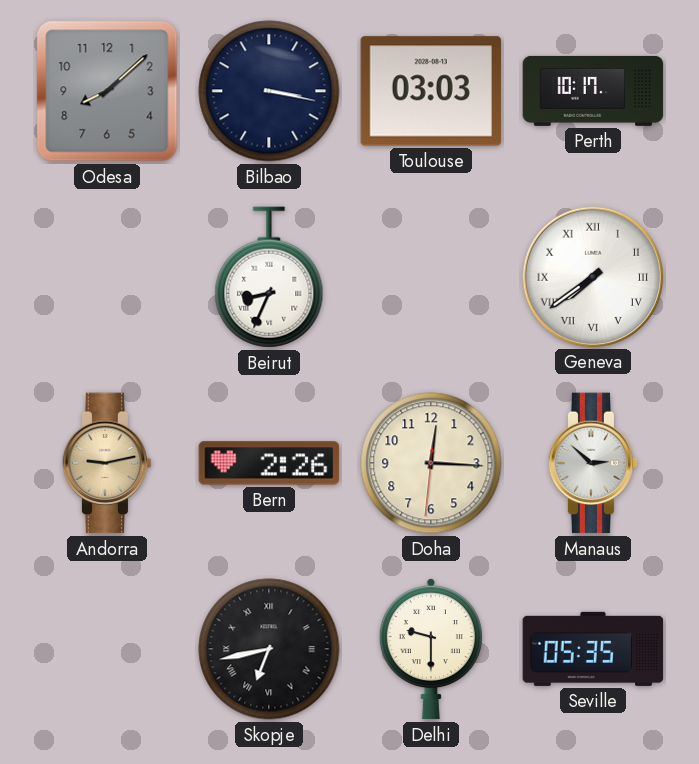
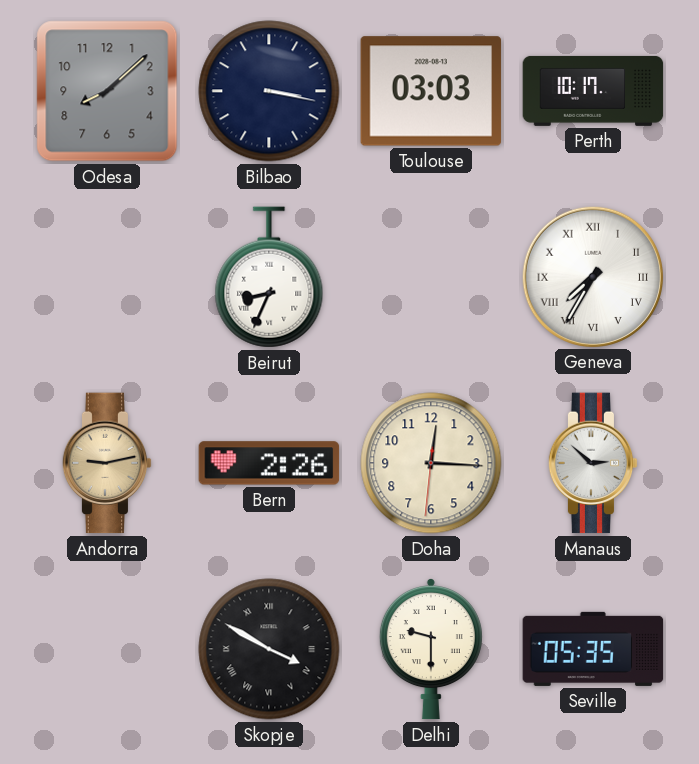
Geneva: 7:39 -> 7:35 (592, 276)
Skopje: 6:43 -> 3:50 (269, 649)
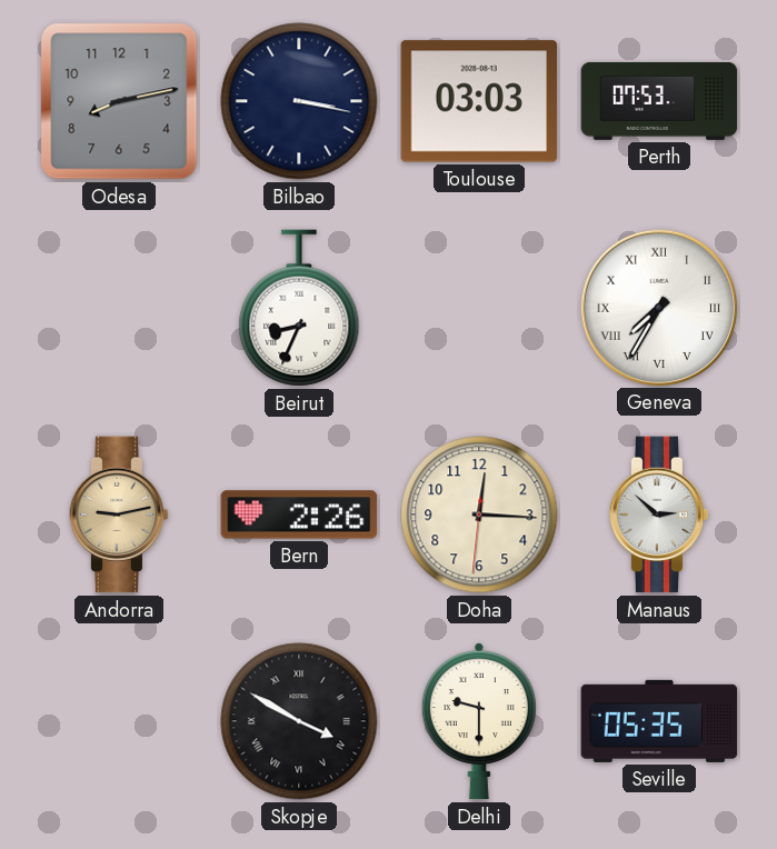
Odesa: 8:08 -> 8:13 (119, 101)
Perth: 10:17 -> 07:53 (659, 101)
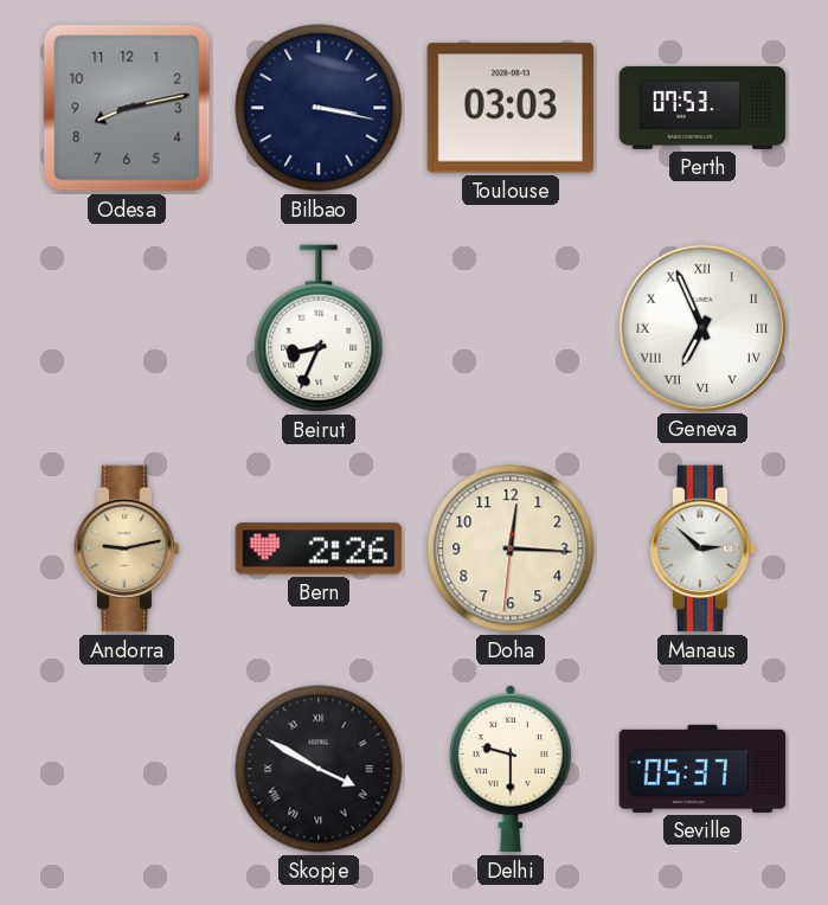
Geneva: 7:35 -> 6:56 (701, 327)
Seville: 05:35 -> 05:37 (702, 769)
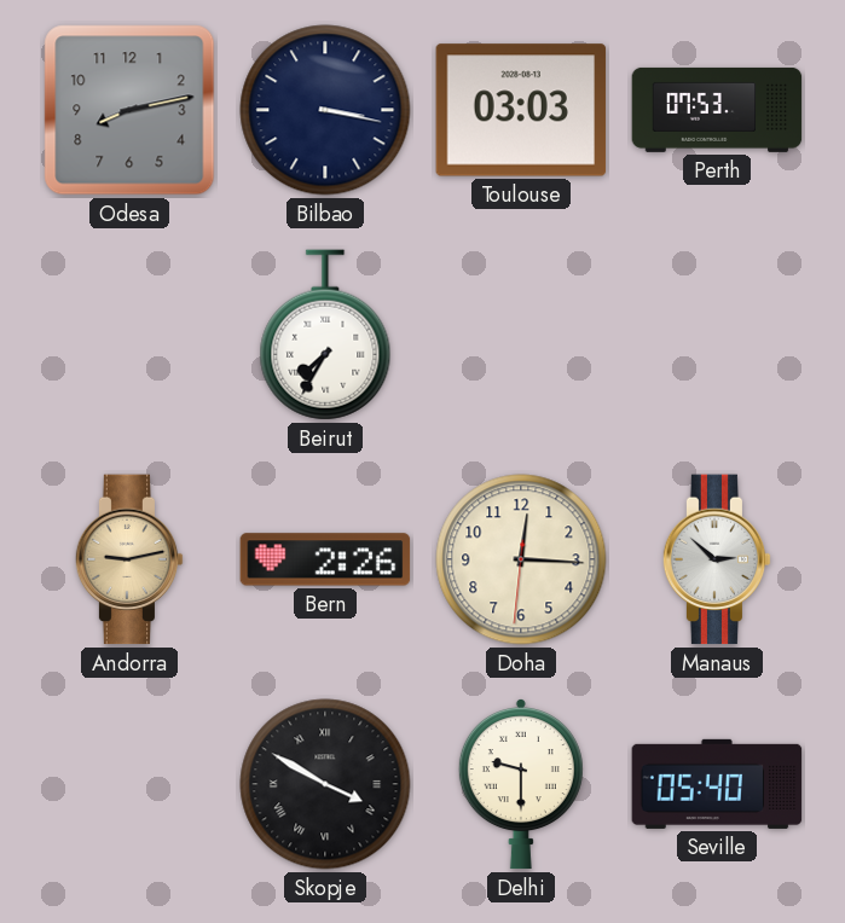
Beirut: 8:34 -> 7:35 (325, 335)
Geneva: 6:56 -> none (701, 327)
Seville: 05:37 -> 05:40 (717, 784)
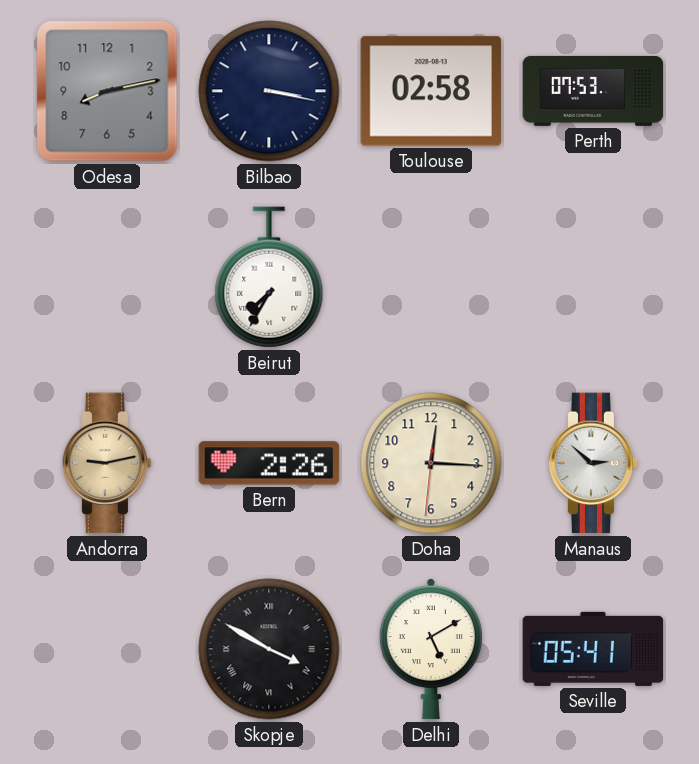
Toulouse: 03:03 -> 02:58 (431, 91)
Delhi: 9:30 -> 5:10 (431, 650)
Seville: 05:40 -> 05:41 (593, 649)
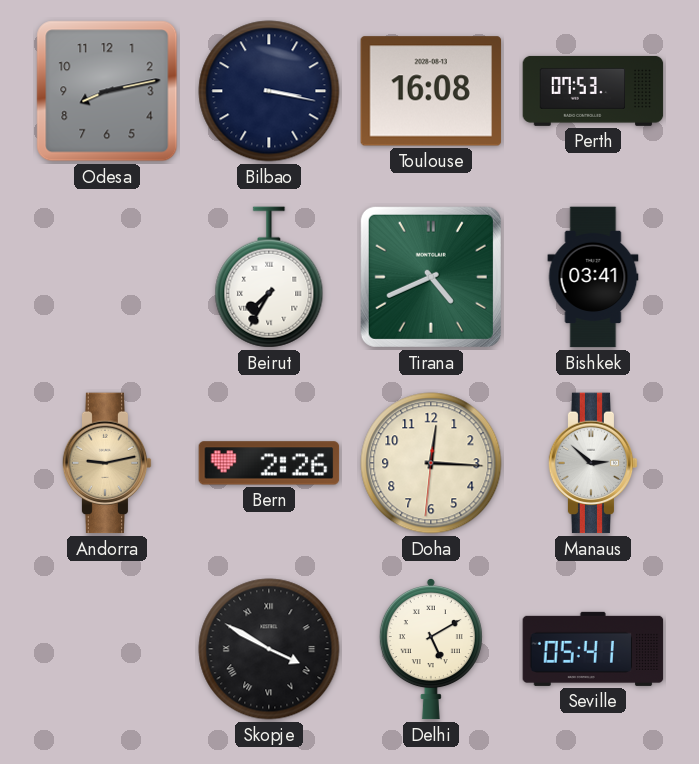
Toulouse: 02:58 -> 16:08 (431, 91)
Tirana: none -> 4:41 (431, 277)
Bishkek: none -> 03:41 (593, 277)
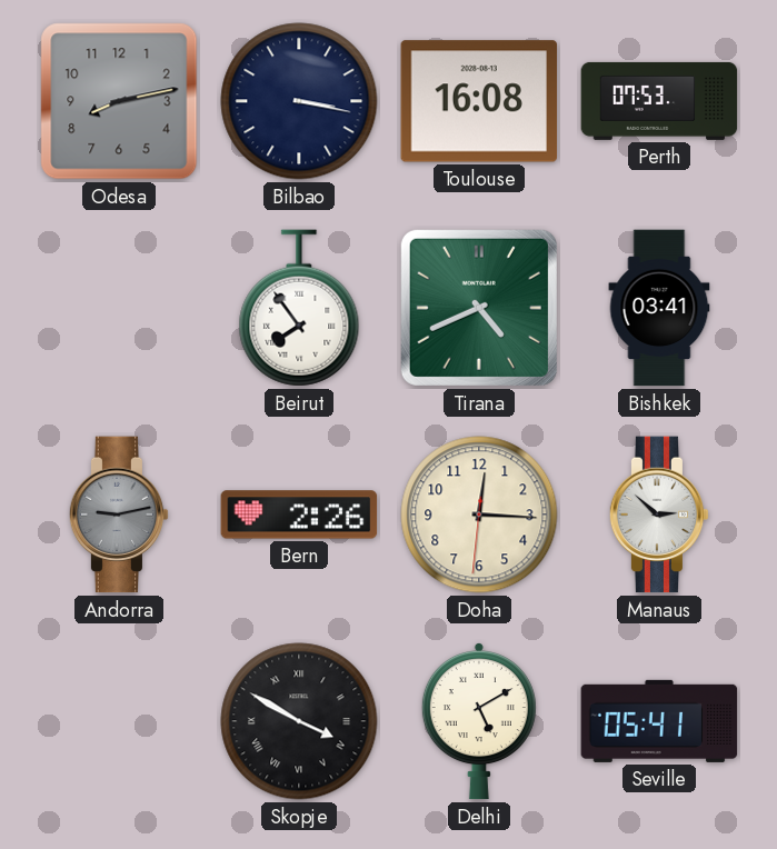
Beirut: 7:35 -> 7:54 (299, 308)
Andorra dial: champagne -> grey (119, 515)
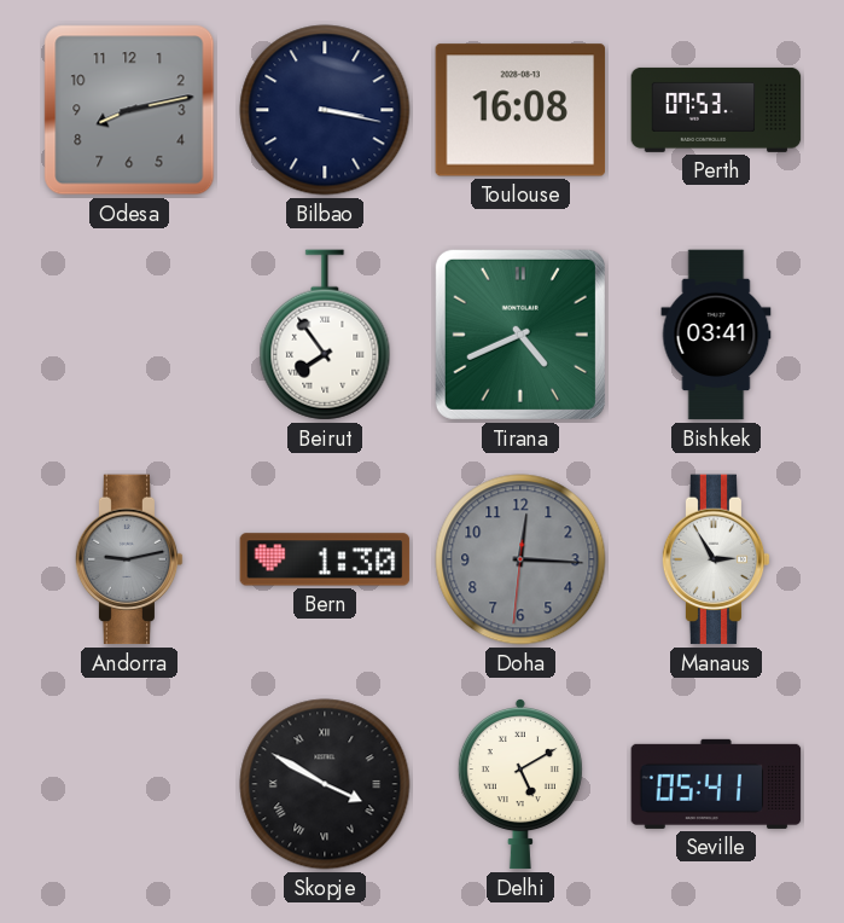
Bern: 2:26 -> 1:30 (325, 559)
Doha dial: cream -> grey (520, 559)
Manaus: 2:52 -> 2:55 (716, 559)
